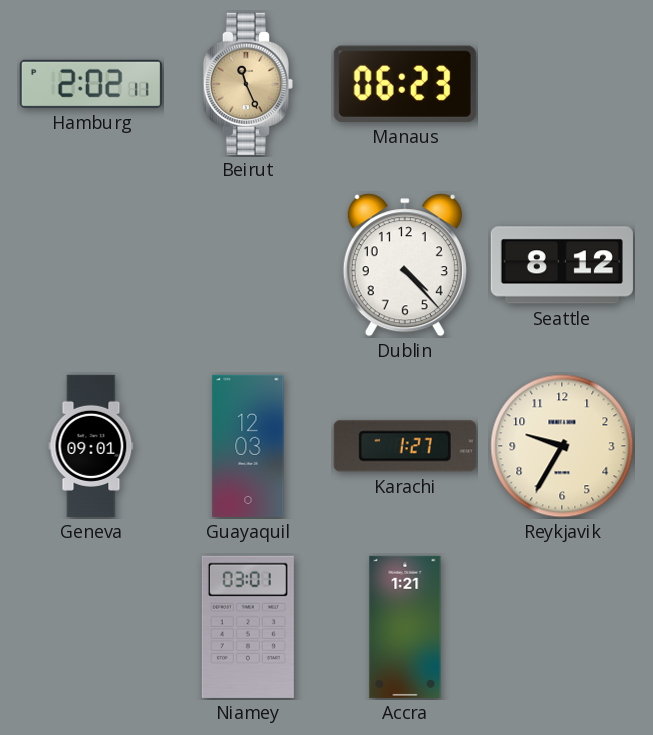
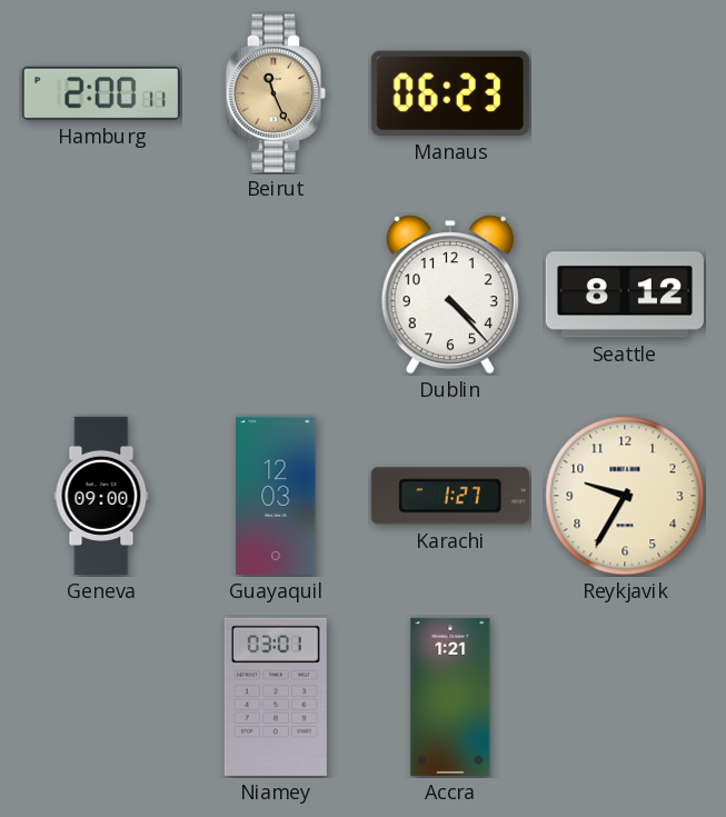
Hamburg: 2:02 -> 2:00 (101, 93)
Geneva: 09:01 -> 09:00 (101, 496)
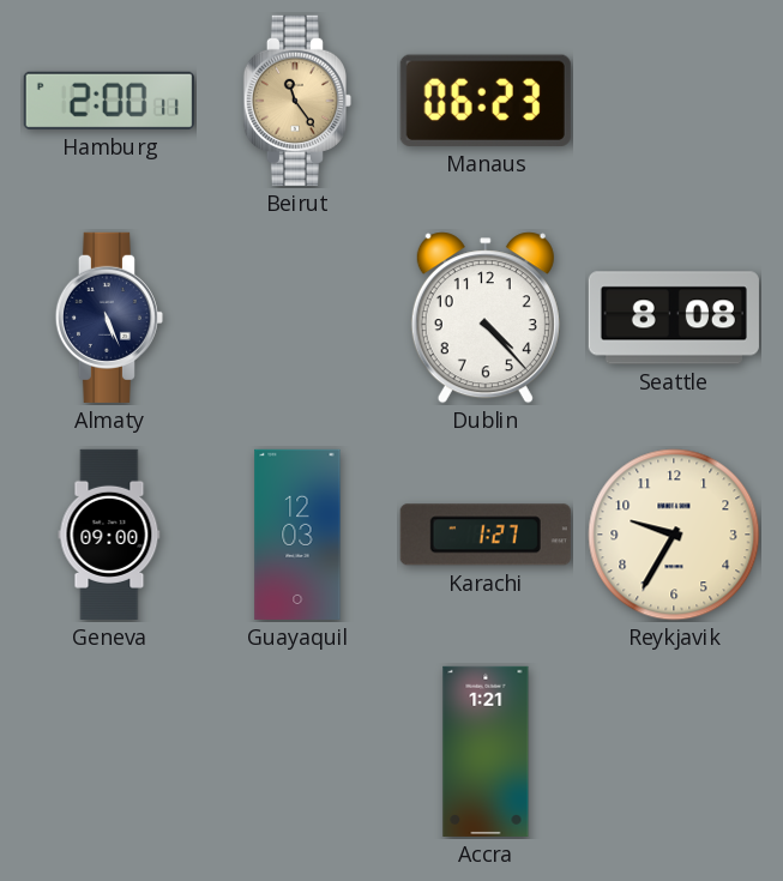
Beirut: 11:26 -> 11:24 (297, 101)
Almaty: none -> 5:26 (109, 318)
Seattle: 8:12 -> 8:08 (674, 318)
Niamey: 03:01 -> none (276, 697)
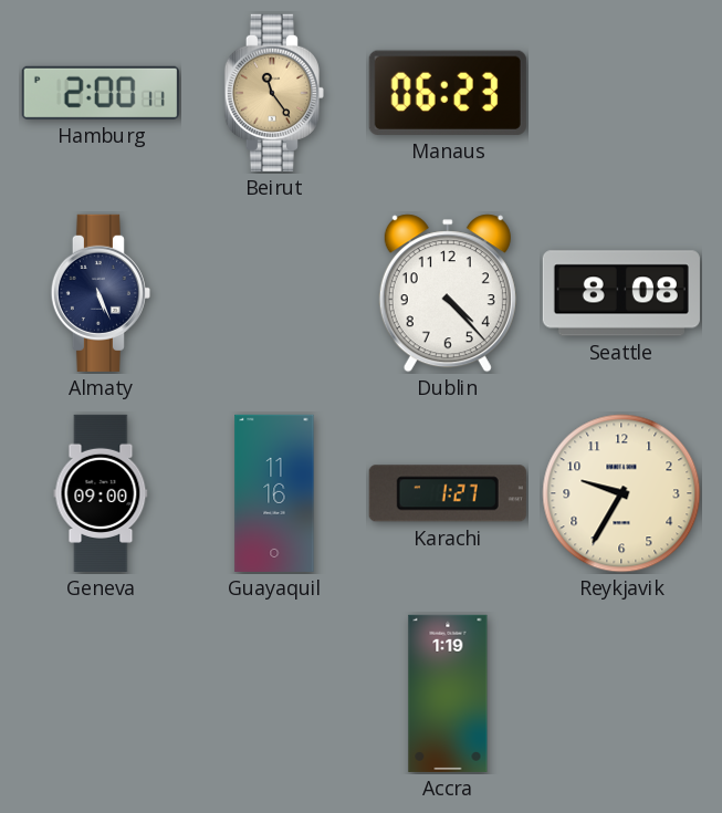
Guayaquil: 12:03 -> 11:16 (274, 493)
Accra: 1:21 -> 1:19 (448, 694)
